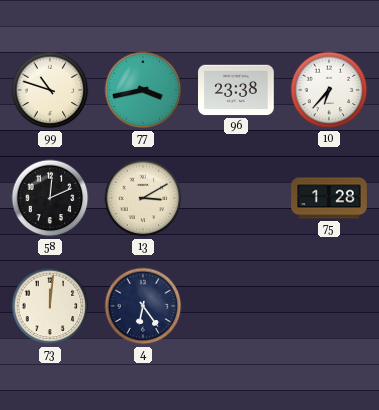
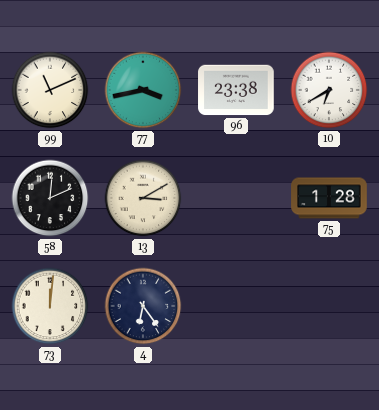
99: 10:48 -> 11:11 (50, 90)
10: 6:37 -> 6:40 (329, 90)
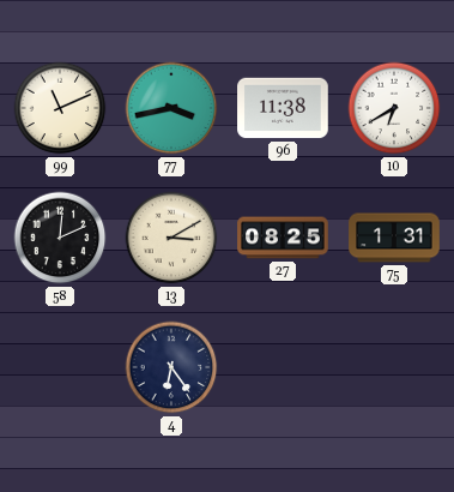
96: 23:38 -> 11:38 (283, 108)
27: none -> 08:25 (283, 238)
75: 1:28 -> 1:31 (394, 238)
73: 12:01 -> none (50, 306)
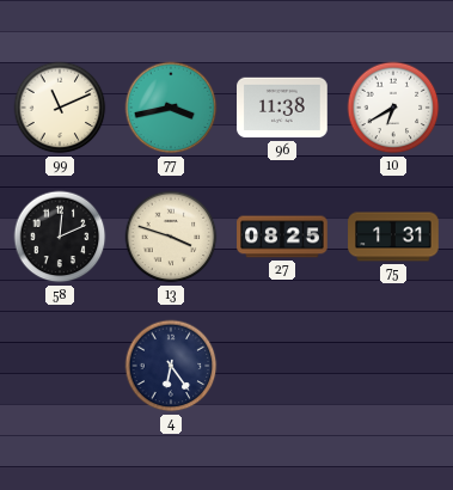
13: 3:10 -> 3:48 (171, 237)
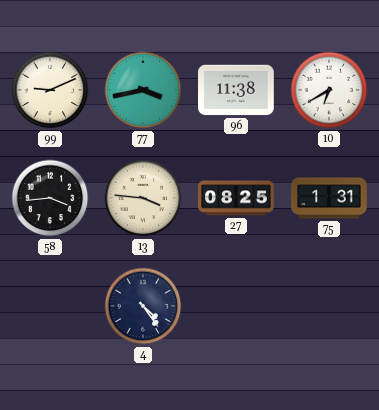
99: 11:11 -> 9:11 (50, 90)
58: 12:11 -> 3:44 (50, 198)
13: 3:48 -> 3:46 (143, 198)
4: 6:24 -> 4:24 (143, 306)
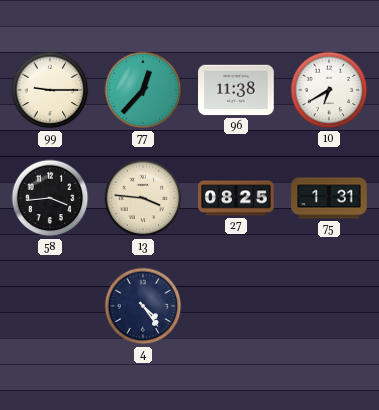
99: 9:11 -> 9:15 (50, 90)
77: 3:43 -> 12:37 (143, 90)
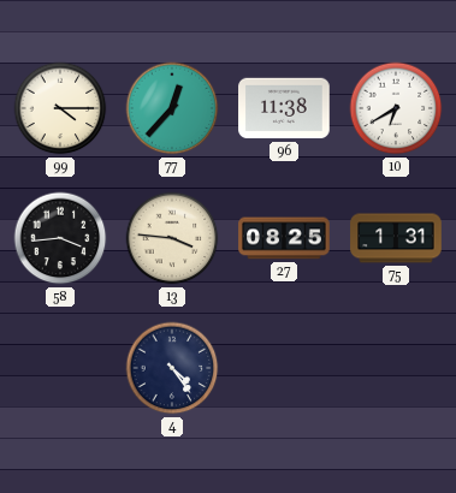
99: 9:15 -> 4:15 (60, 108)
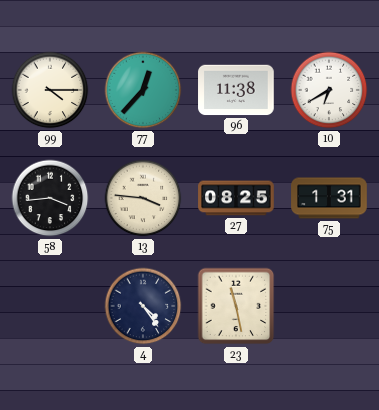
23: none -> 11:28 (236, 306)
